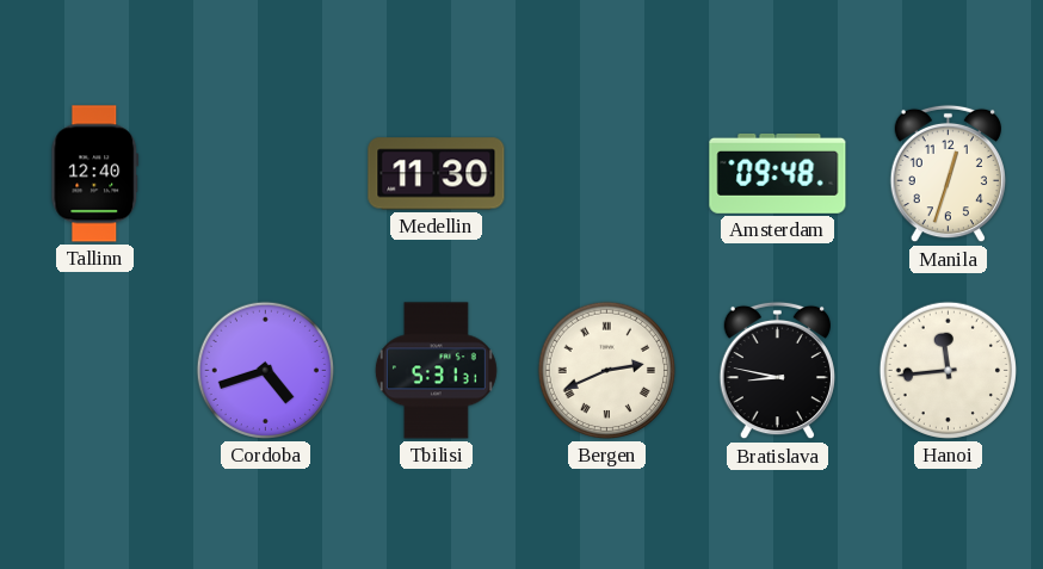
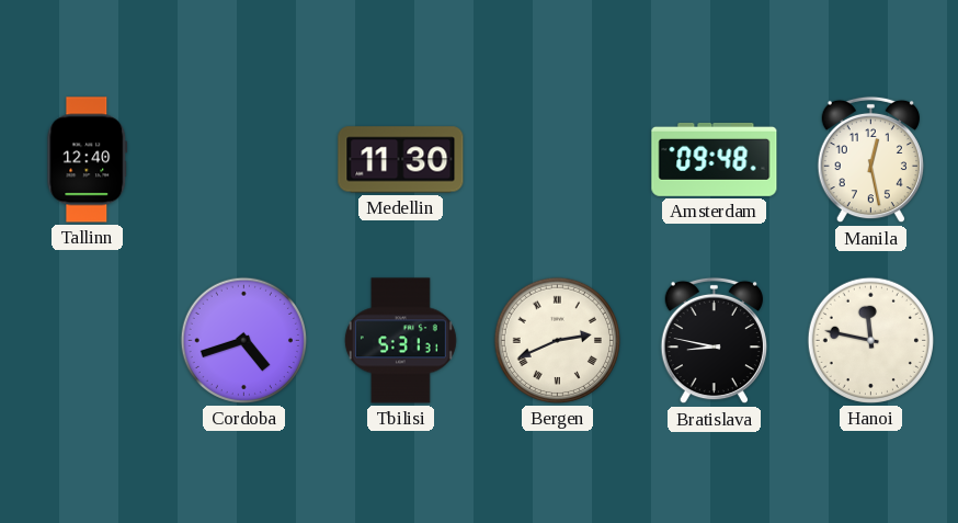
Manila: 12:33 -> 12:28 (870, 160)
Hanoi: 11:44 -> 11:47 (870, 340)
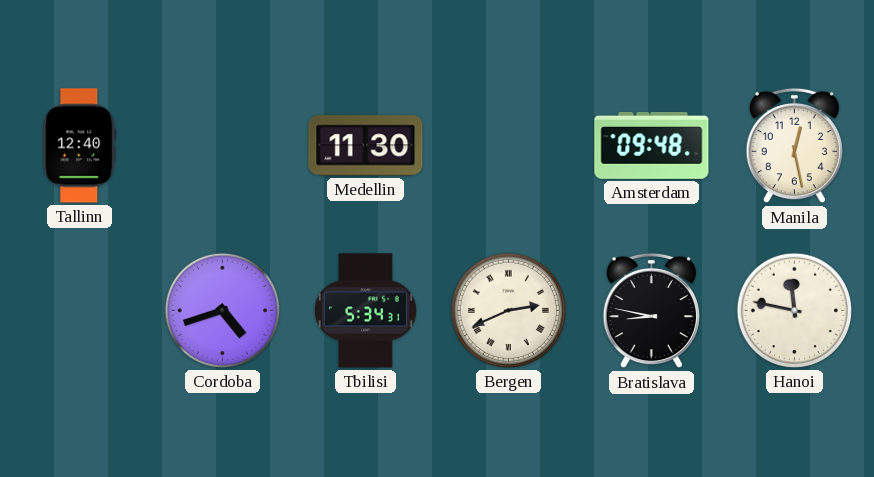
Tbilisi: 5:31 -> 5:34 (365, 311)
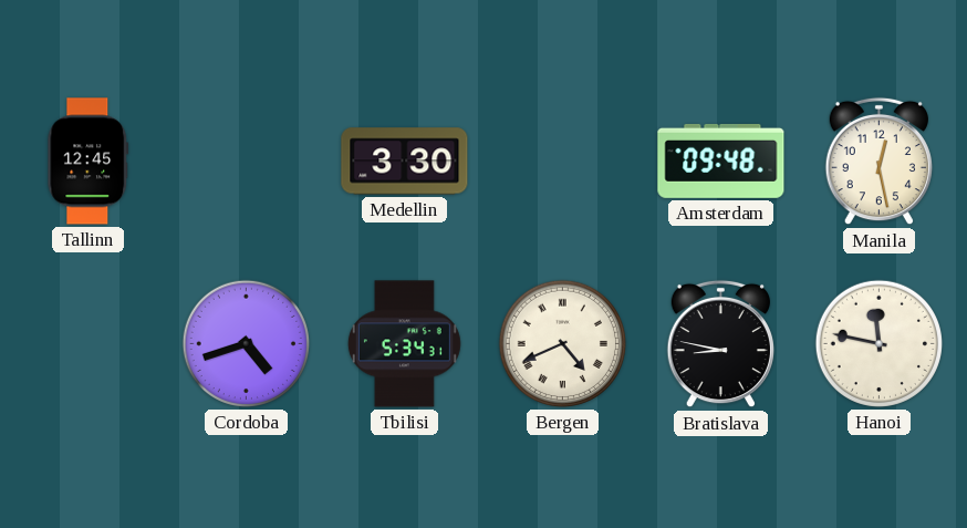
Tallinn: 12:40 -> 12:45 (89, 162)
Medellin: 11:30 -> 3:30 (405, 162)
Bergen: 2:41 -> 4:41 (562, 343)
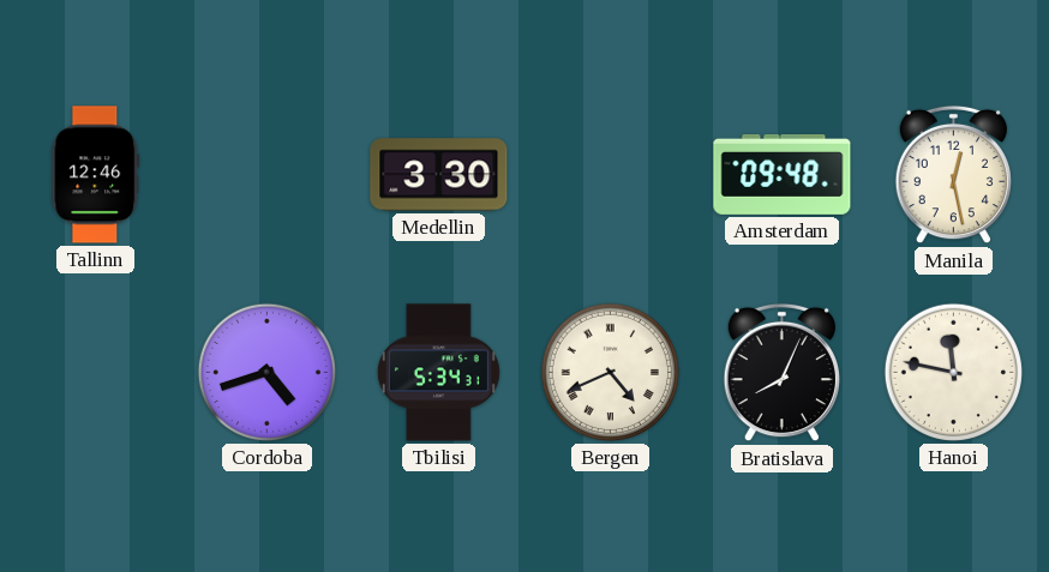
Tallinn: 12:45 -> 12:46 (96, 175)
Bratislava: 8:47 -> 8:04 (781, 373)
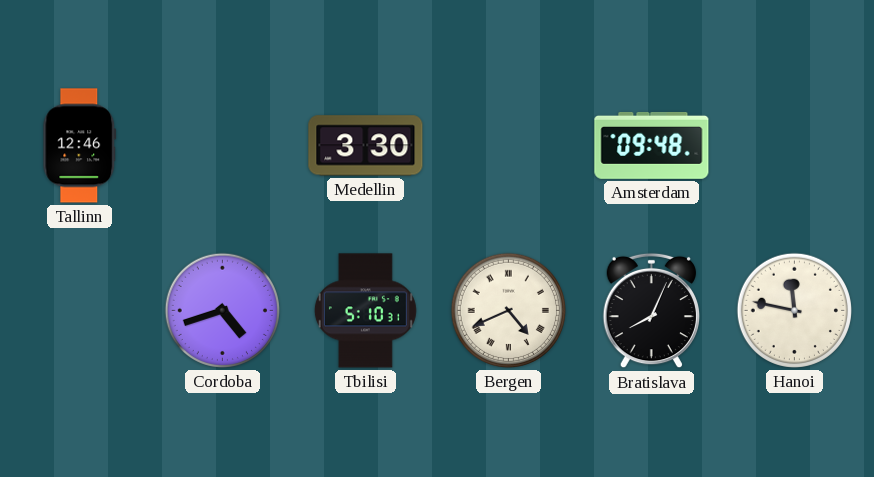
Manila: 12:28 -> none (953, 175)
Tbilisi: 5:34 -> 5:10 (365, 311)
